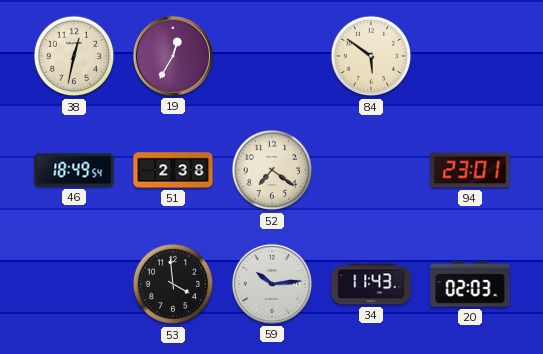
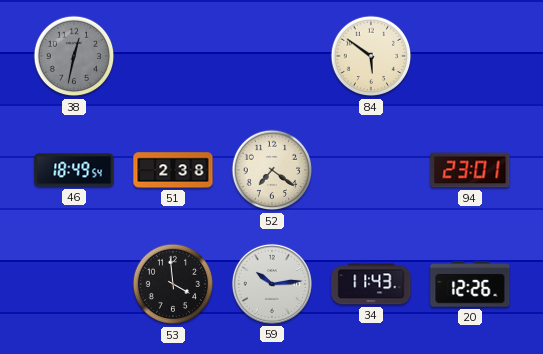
38 dial: cream -> grey (74, 56)
19: 12:35 -> none (173, 56)
20: 02:03 -> 12:26 (470, 284)
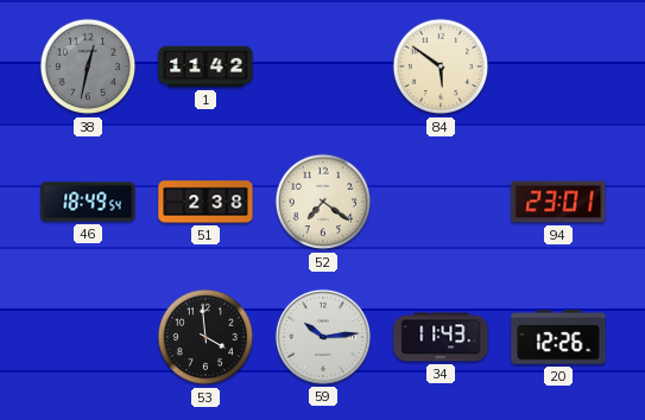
1: none -> 11:42 (205, 66)
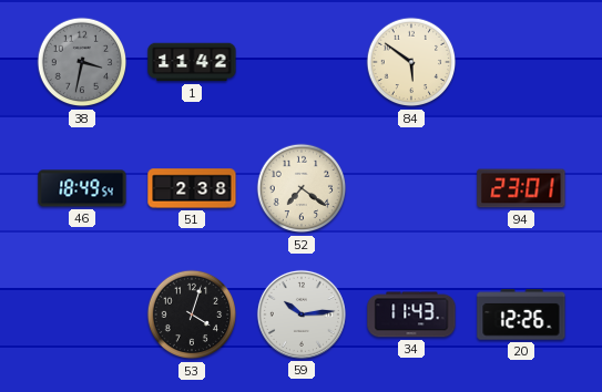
38: 12:32 -> 3:32 (82, 62)
53: 3:59 -> 4:03 (192, 314)
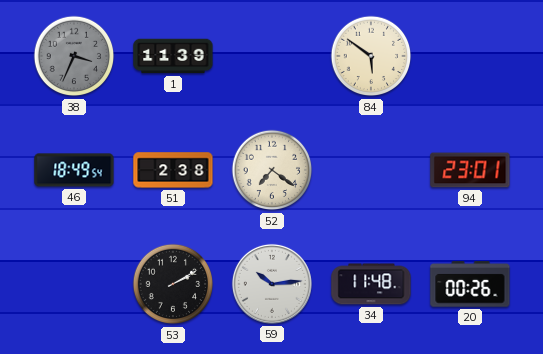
38: 3:32 -> 3:34 (74, 56)
1: 11:42 -> 11:39 (173, 56)
53: 4:03 -> 2:10 (173, 284)
34: 11:43 -> 11:48 (371, 284)
20: 12:26 -> 00:26 (470, 284)
